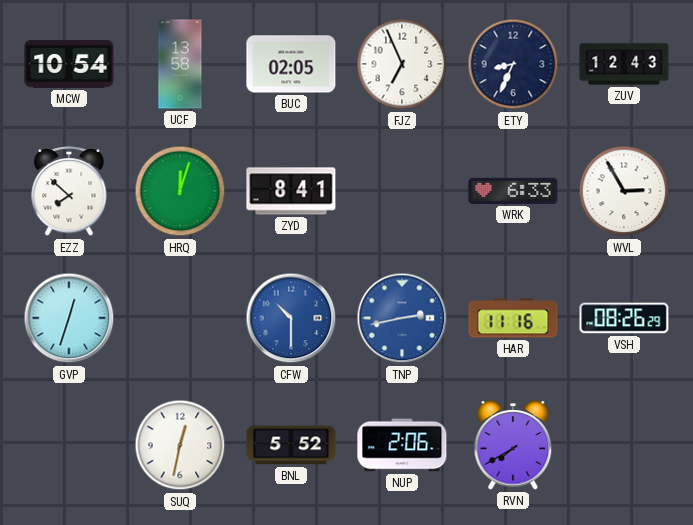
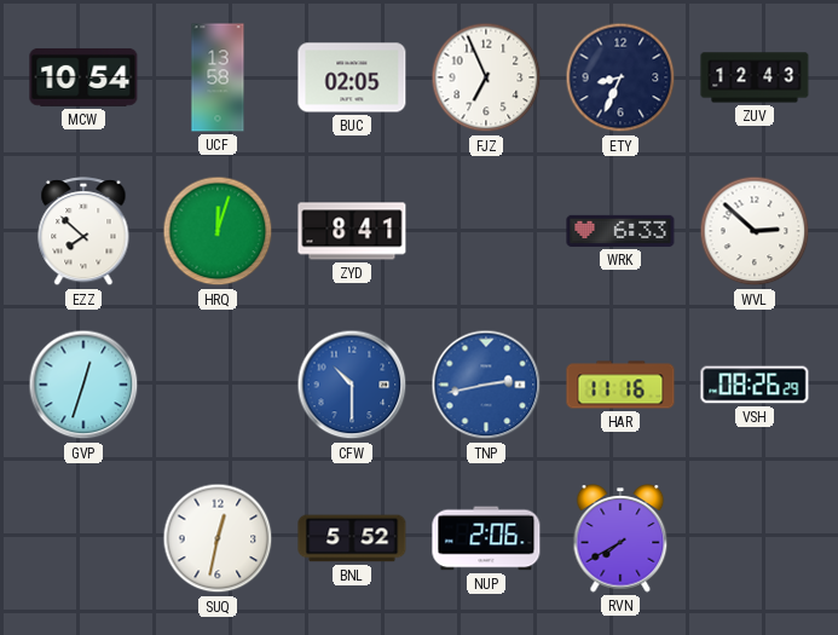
WVL: 2:55 -> 2:52 (755, 231)
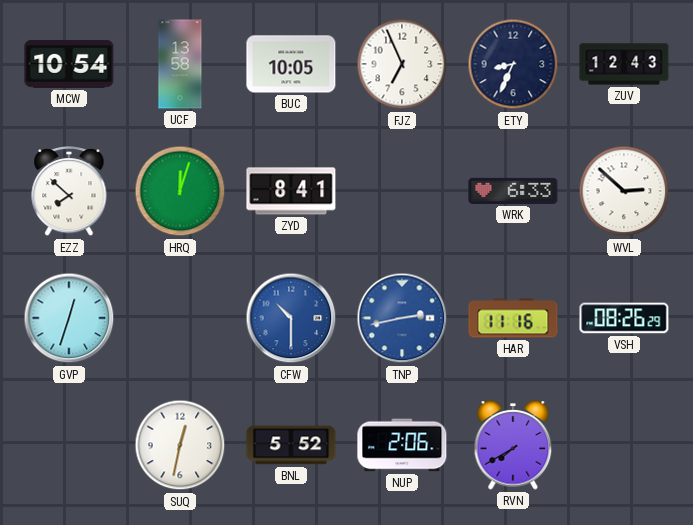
BUC: 02:05 -> 10:05 (291, 64)
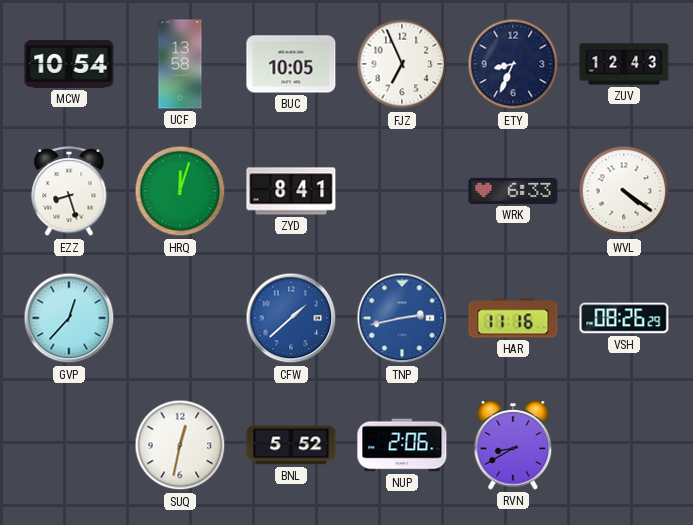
EZZ: 7:52 -> 8:27 (69, 192)
WVL: 2:52 -> 4:21 (624, 191)
GVP: 12:33 -> 12:37 (69, 318)
CFW: 10:30 -> 1:38 (291, 318)
RVN: 7:40 -> 8:40 (513, 445)
